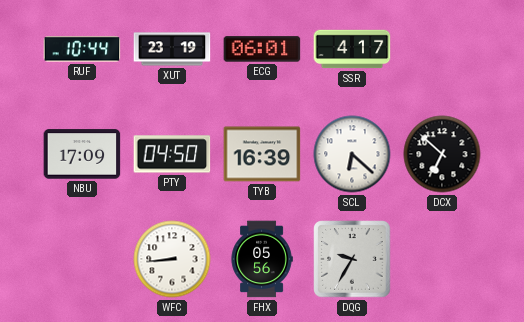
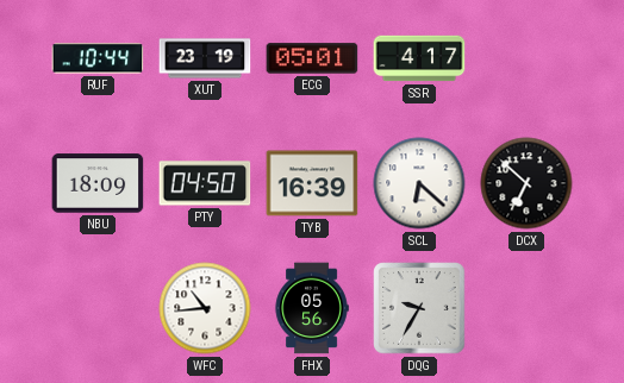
ECG: 06:01 -> 05:01 (312, 58)
NBU: 17:09 -> 18:09 (98, 183)
WFC: 8:44 -> 10:44 (205, 308)
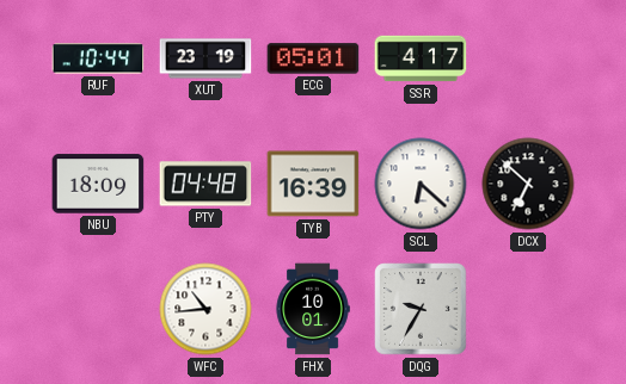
PTY: 04:50 -> 04:48 (205, 184)
FHX: 05:56 -> 10:01 (313, 309)
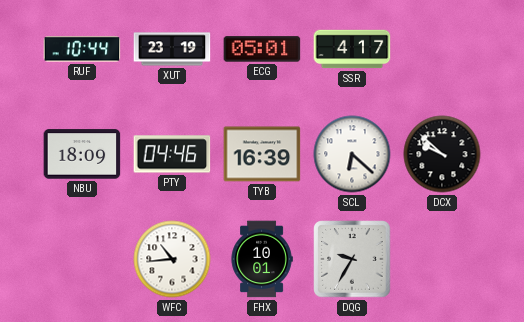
PTY: 04:48 -> 04:46 (172, 154)
DCX: 6:52 -> 9:52 (442, 154)
